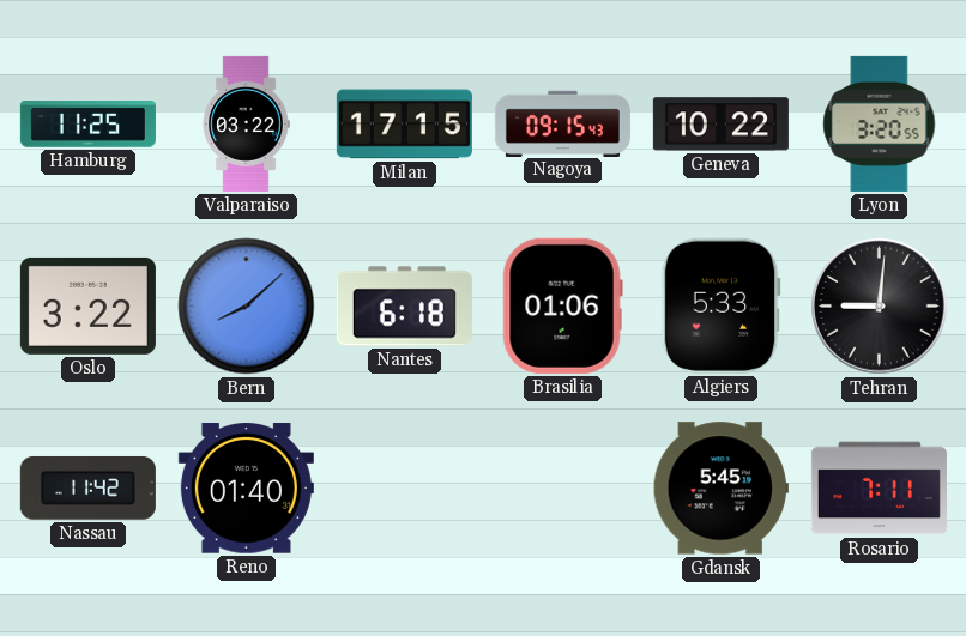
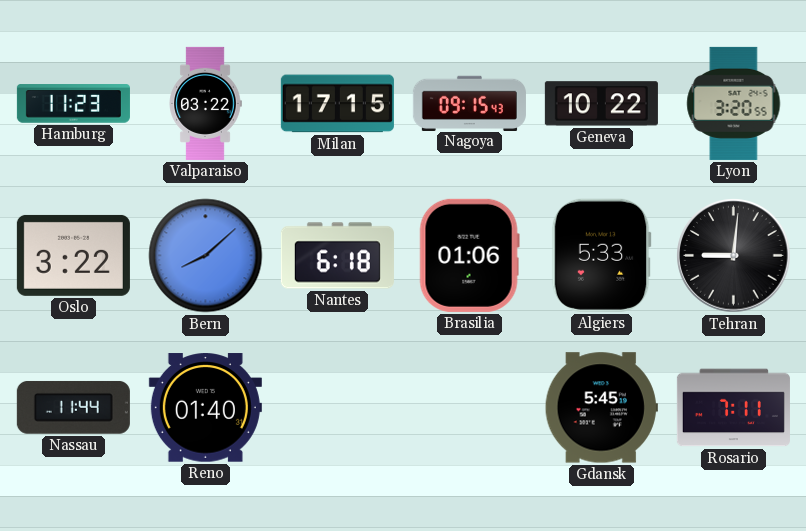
Hamburg: 11:25 -> 11:23 (73, 104)
Nassau: 11:42 -> 11:44 (73, 407)
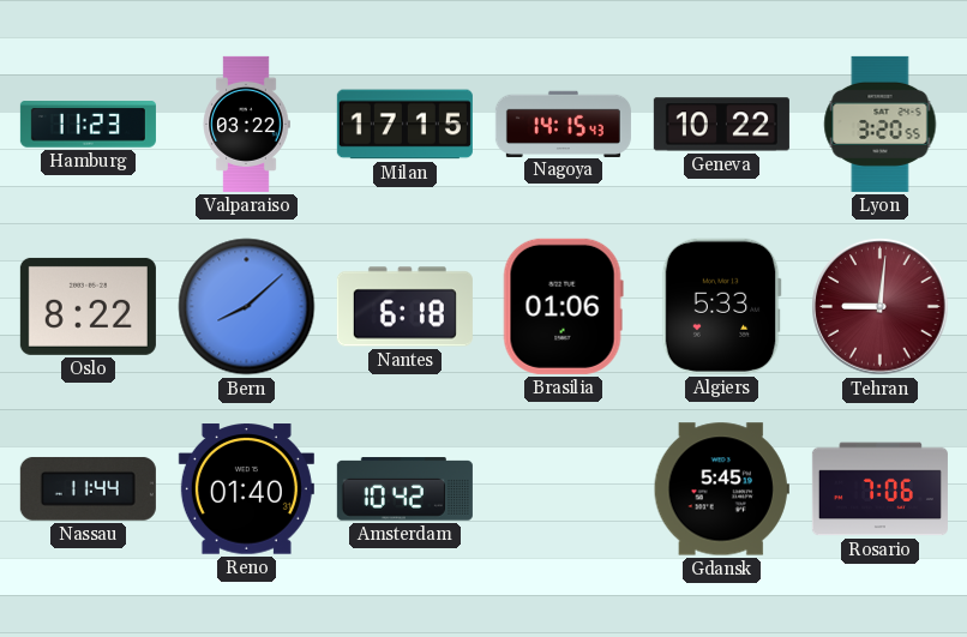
Nagoya: 09:15 -> 14:15 (563, 124)
Oslo: 3:22 -> 8:22 (88, 306)
Tehran dial: black -> burgundy (881, 307)
Amsterdam: none -> 10:42 (404, 489)
Rosario: 7:11 -> 7:06 (879, 489)
